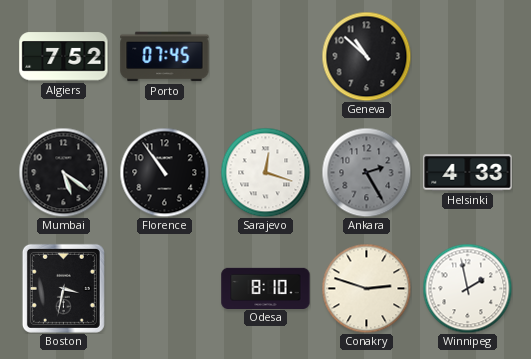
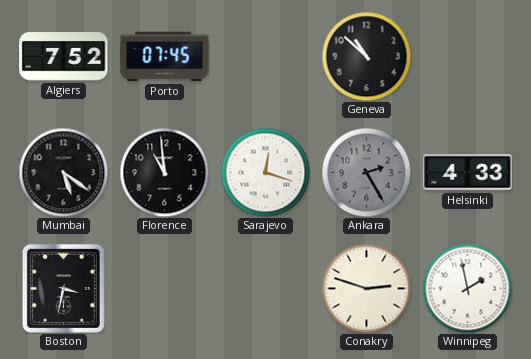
Florence: 10:54 -> 10:59 (164, 172)
Odesa: 8:10 -> none (266, 288)
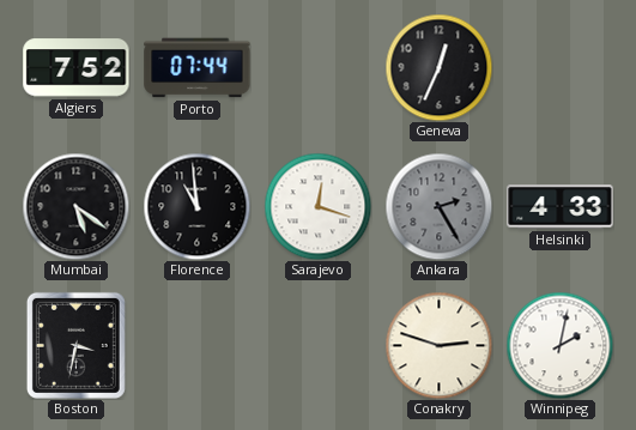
Porto: 07:45 -> 07:44 (198, 68)
Geneva: 10:52 -> 12:34 (438, 67)
Winnipeg: 1:58 -> 2:02 (559, 345)
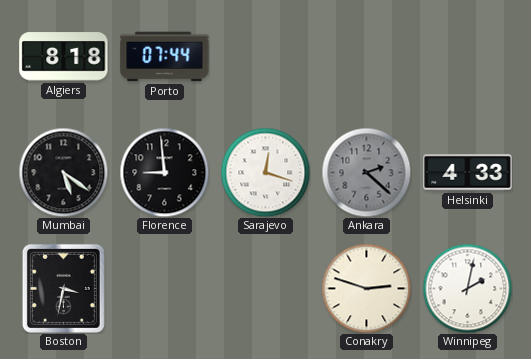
Algiers: 7:52 -> 8:18 (64, 57)
Geneva: 12:34 -> none (438, 67)
Florence: 10:59 -> 8:59 (164, 172)
Ankara: 2:25 -> 2:22 (366, 172)
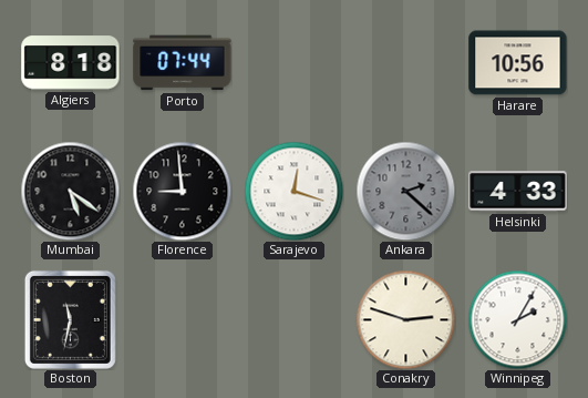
Harare: none -> 10:56 (518, 63)
Boston: 3:32 -> 11:32 (70, 319)
Winnipeg: 2:02 -> 2:05 (517, 319)
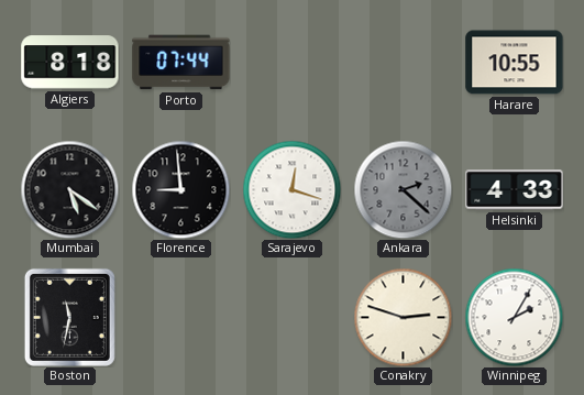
Harare: 10:56 -> 10:55 (515, 63)
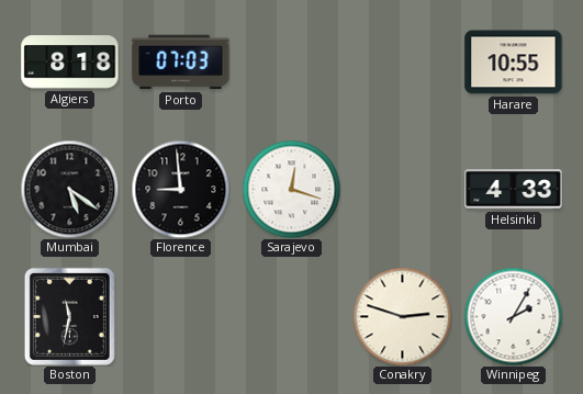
Porto: 07:44 -> 07:03 (181, 63)
Ankara: 2:22 -> none (403, 189)
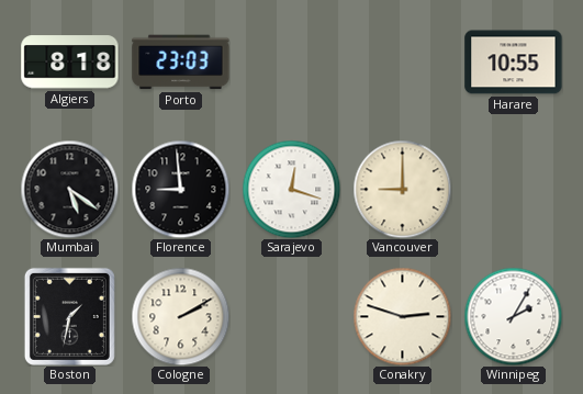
Porto: 07:03 -> 23:03 (181, 63)
Vancouver: none -> 9:00 (402, 189)
Helsinki: 4:33 -> none (514, 190)
Boston: 11:32 -> 1:32 (69, 316)
Cologne: none -> 2:10 (180, 316)
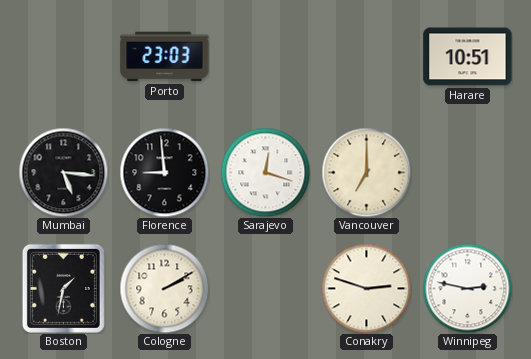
Algiers: 8:18 -> none (70, 63)
Harare: 10:55 -> 10:51 (468, 57)
Mumbai: 5:21 -> 5:16 (63, 172)
Vancouver: 9:00 -> 7:00 (366, 172)
Winnipeg: 2:05 -> 2:47 (467, 288)
